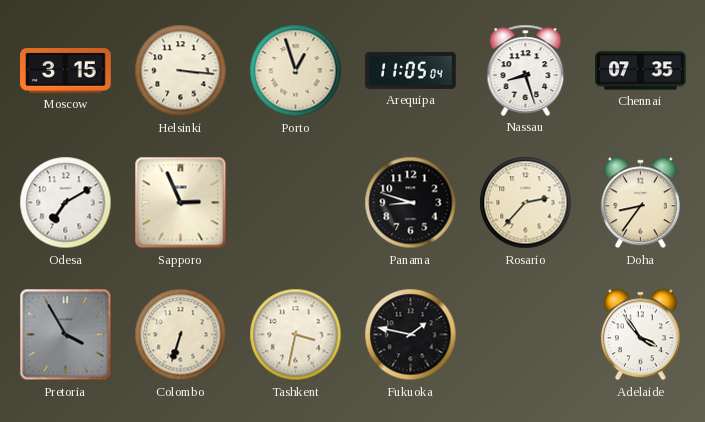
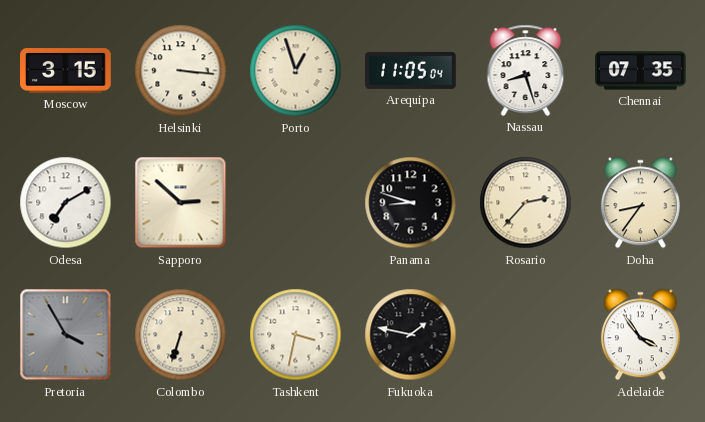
Sapporo: 2:56 -> 2:52 (181, 203)
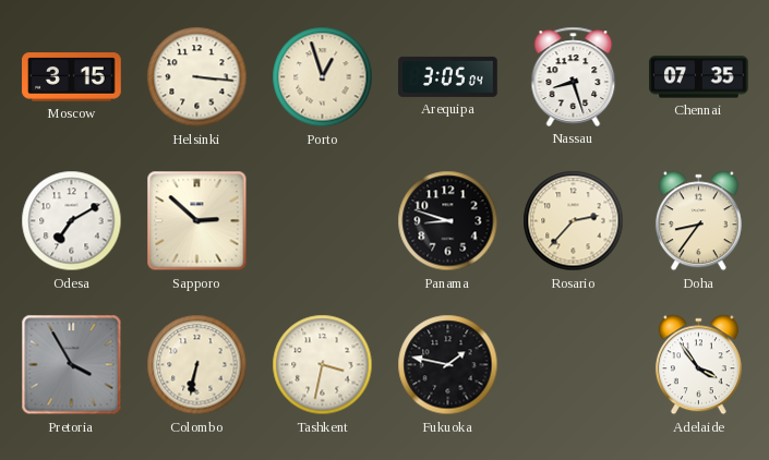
Arequipa: 11:05 -> 3:05 (448, 76)
Colombo: 6:33 -> 6:32 (197, 365)
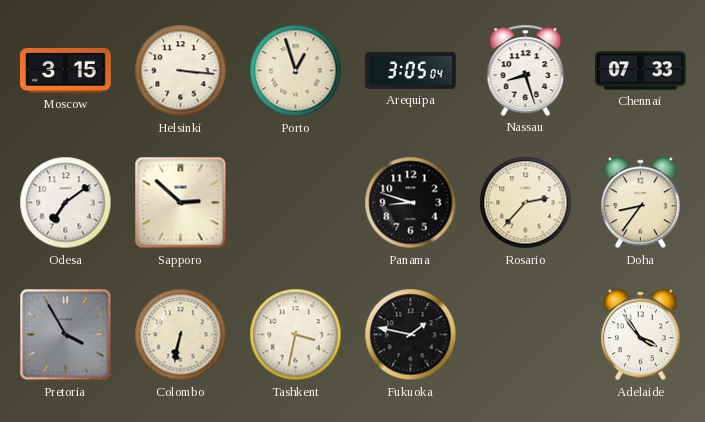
Chennai: 07:35 -> 07:33 (641, 71)
Odesa: 7:10 -> 7:09 (66, 203)
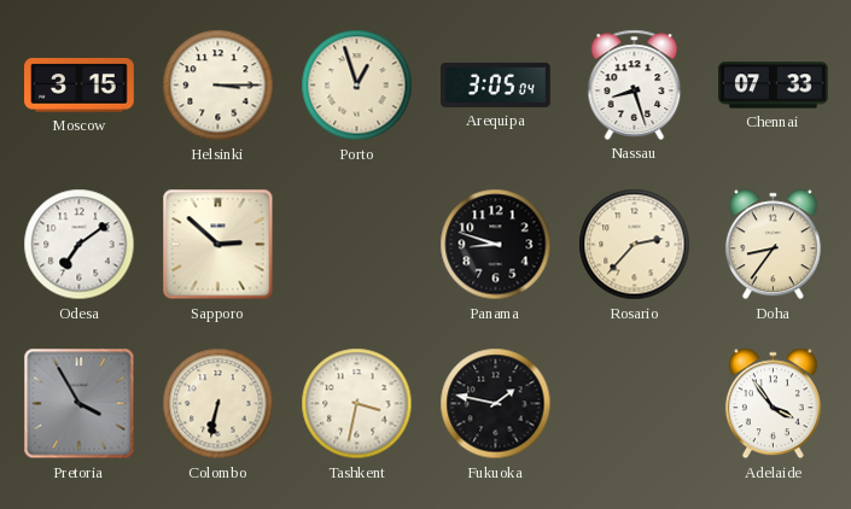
Helsinki: 3:16 -> 3:15 (218, 86)
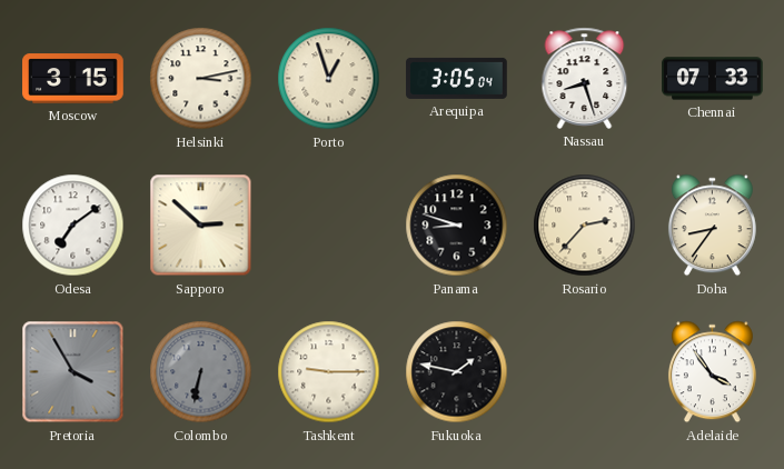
Helsinki: 3:15 -> 3:13 (201, 79)
Colombo dial: cream -> grey (201, 372)
Tashkent: 3:32 -> 9:15 (329, 372)
